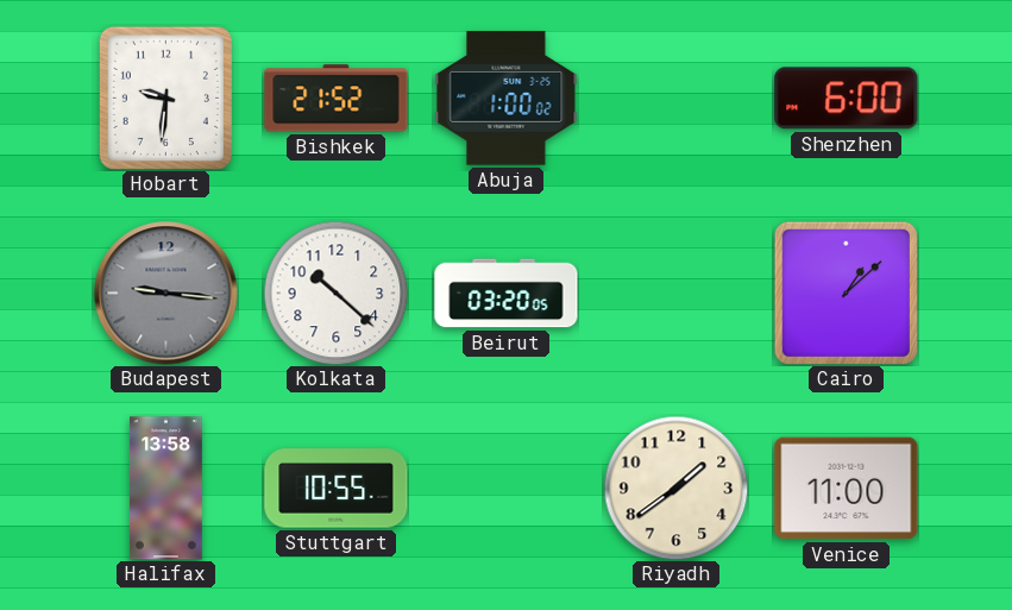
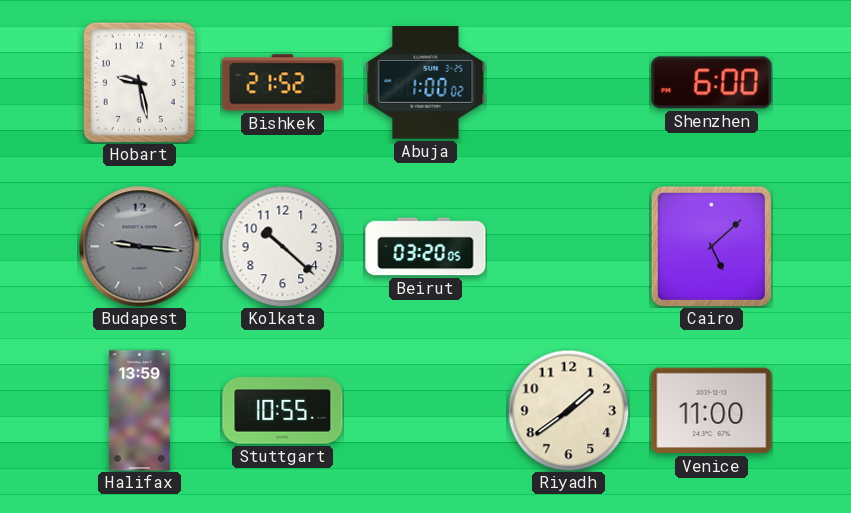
Hobart: 9:31 -> 9:28 (139, 82)
Cairo: 1:08 -> 5:08 (711, 246)
Halifax: 13:58 -> 13:59 (139, 411)
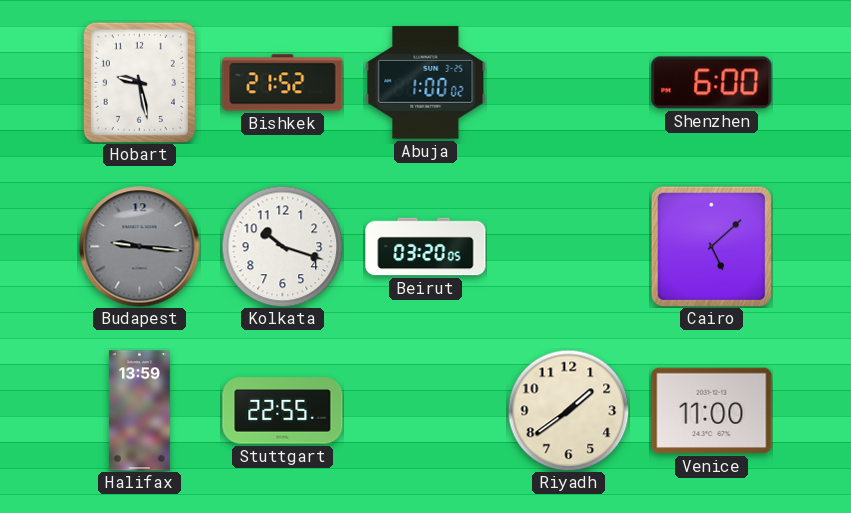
Kolkata: 10:22 -> 10:18 (282, 246)
Stuttgart: 10:55 -> 22:55 (283, 411)
